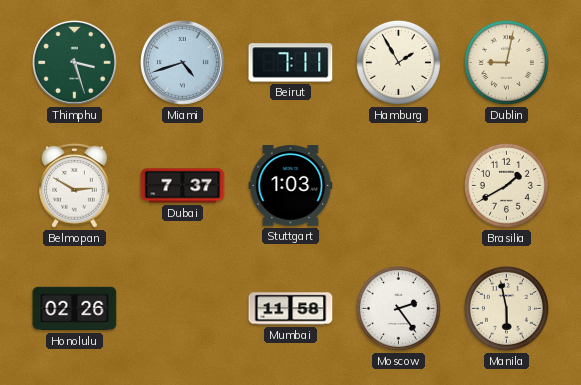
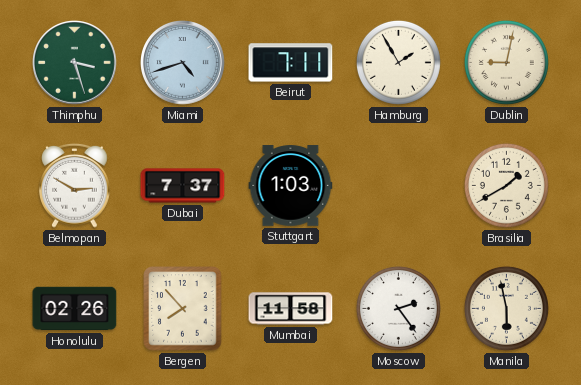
Bergen: none -> 7:53 (183, 309)
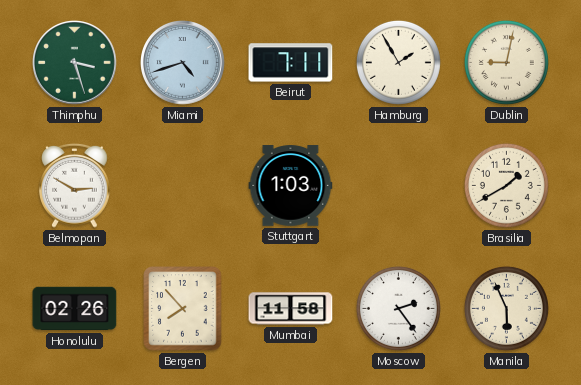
Dubai: 7:37 -> none (183, 186)
Manila: 5:58 -> 5:56 (506, 308)
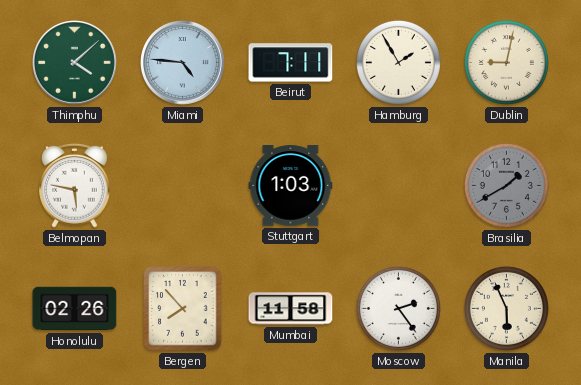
Thimphu: 3:27 -> 4:08 (75, 63)
Miami: 4:42 -> 4:46 (183, 63)
Belmopan: 2:50 -> 5:47 (75, 185)
Brasilia dial: cream -> grey (506, 185)
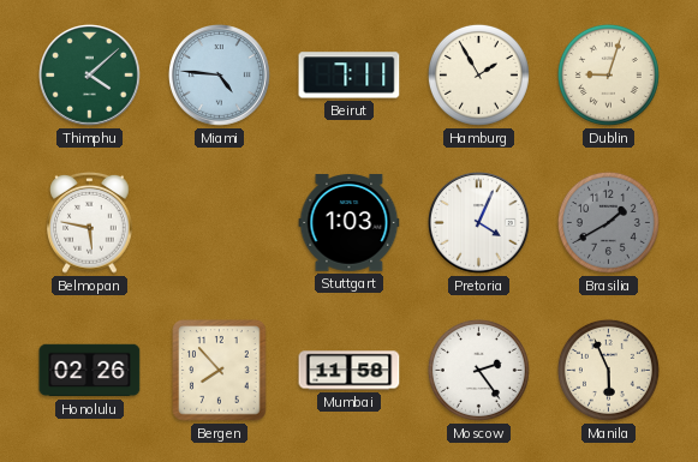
Dublin: 9:02 -> 9:03 (608, 74)
Pretoria: none -> 4:04 (479, 223)
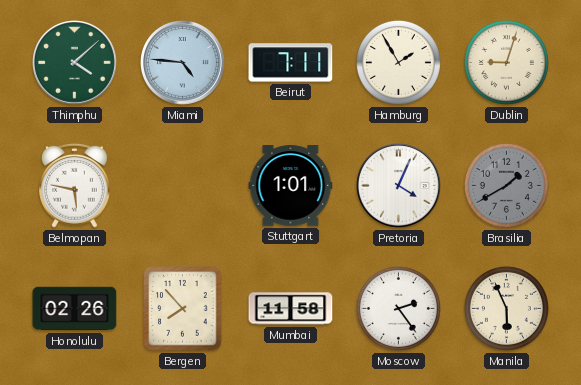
Stuttgart: 1:03 -> 1:01 (291, 186)
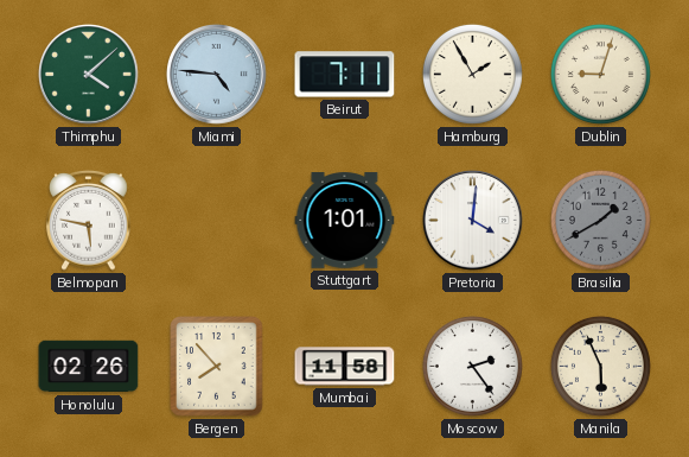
Pretoria: 4:04 -> 4:01 (473, 221)
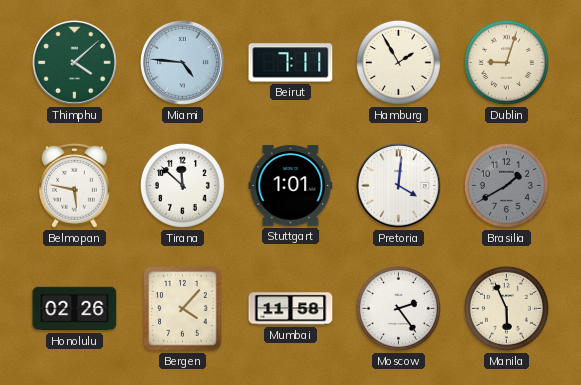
Tirana: none -> 11:52 (182, 185)
Bergen: 7:53 -> 4:07 (183, 309)
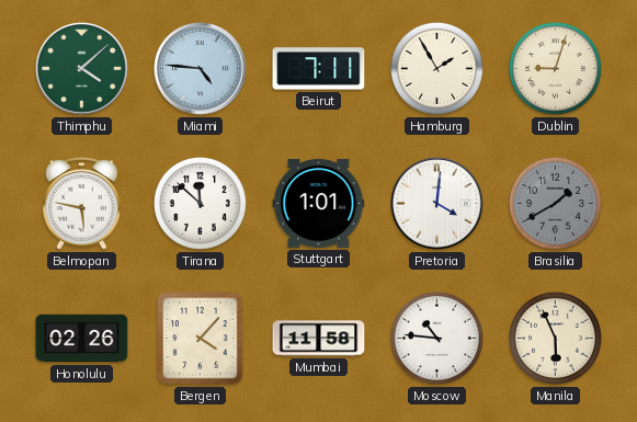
Moscow: 2:24 -> 10:46 (436, 338)
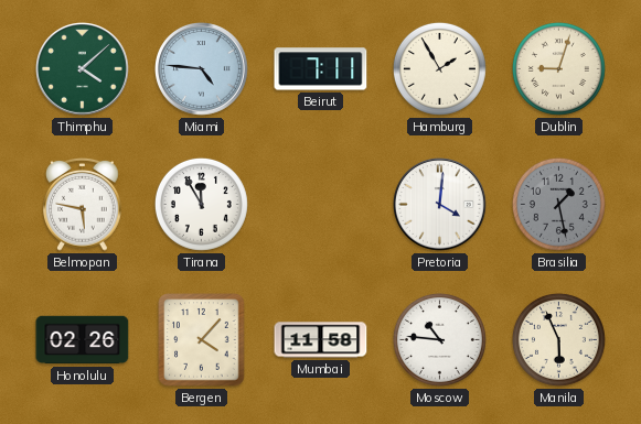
Tirana: 11:52 -> 11:55 (201, 204)
Stuttgart: 1:01 -> none (319, 204)
Brasilia: 1:40 -> 1:28 (558, 204)
